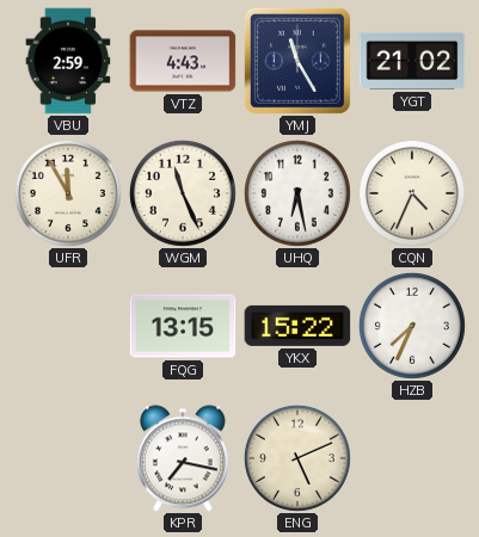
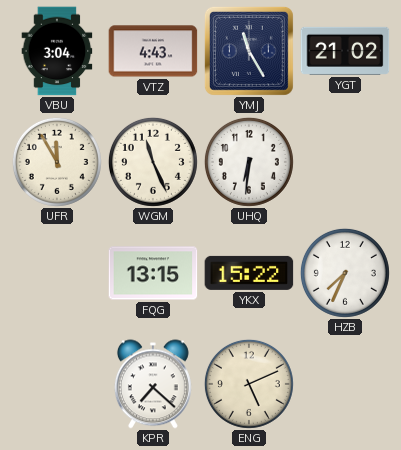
VBU: 2:59 -> 3:04 (57, 51)
UHQ: 6:28 -> 6:31 (249, 162)
CQN: 4:34 -> none (412, 193)
KPR: 7:17 -> 7:22 (153, 384)
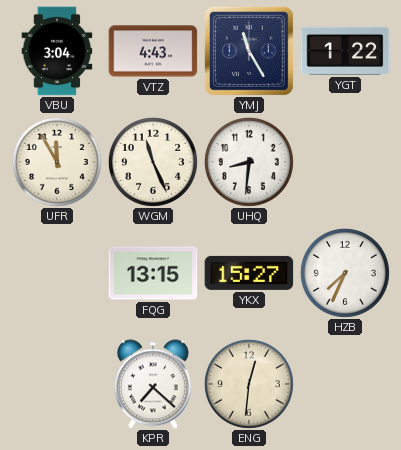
YGT: 21:02 -> 1:22 (345, 51)
UHQ: 6:31 -> 8:31 (249, 162)
YKX: 15:22 -> 15:27 (249, 273)
ENG: 5:11 -> 12:31 (249, 384)
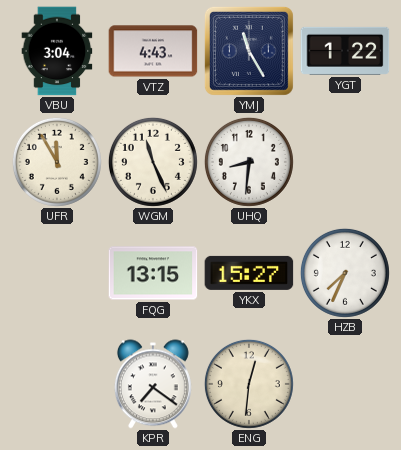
KPR: 7:22 -> 7:21 (153, 384)
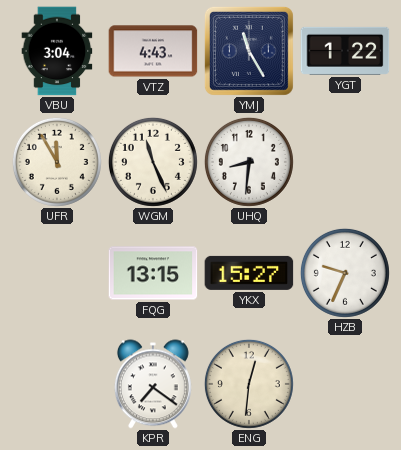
HZB: 7:34 -> 9:34 (345, 273)
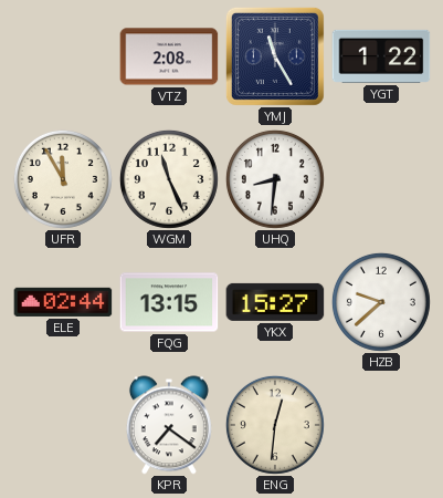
VBU: 3:04 -> none (57, 51)
VTZ: 4:43 -> 2:08 (169, 56)
ELE: none -> 02:44 (63, 302)
HZB: 9:34 -> 9:38 (381, 302)
